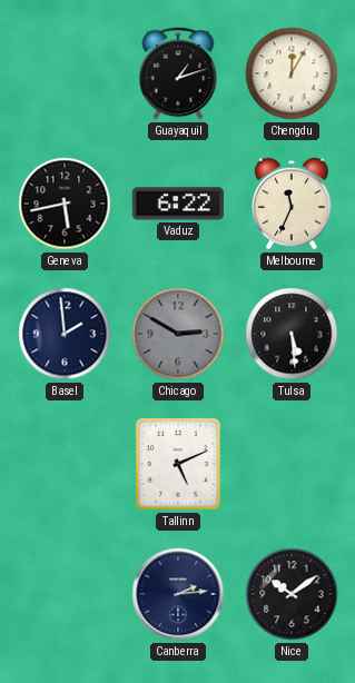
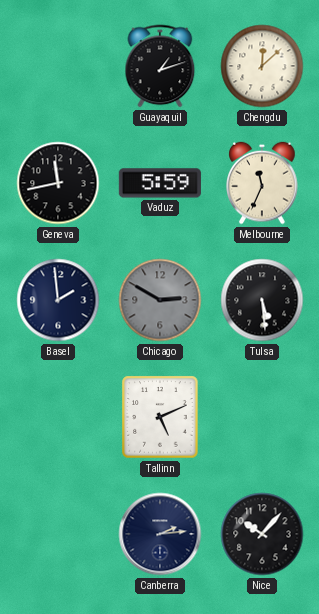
Chengdu: 12:05 -> 12:08 (262, 66)
Geneva: 5:43 -> 11:43 (58, 183)
Vaduz: 6:22 -> 5:59 (160, 183)
Nice: 10:09 -> 10:07 (262, 534)
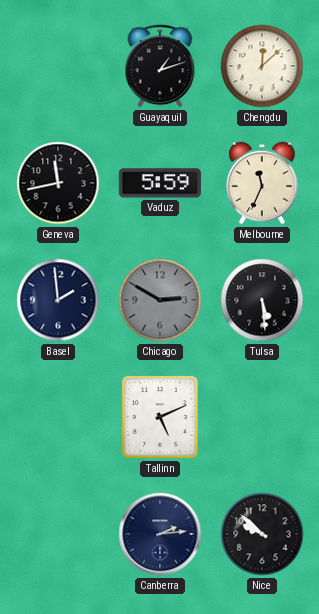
Nice: 10:07 -> 9:52 (262, 534)
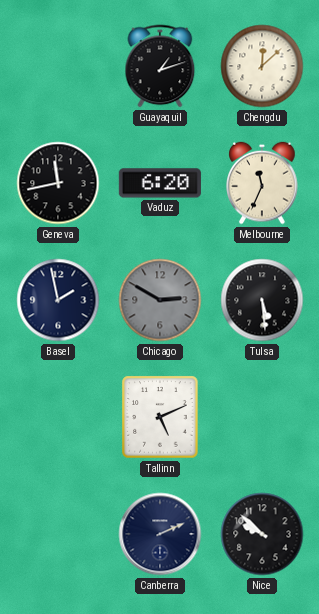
Vaduz: 5:59 -> 6:20 (160, 183)
Basel: 1:59 -> 1:58 (58, 300)
Canberra: 2:14 -> 2:11 (160, 534)
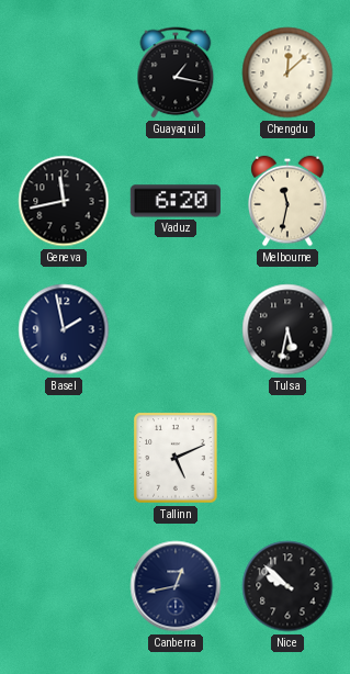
Guayaquil: 1:12 -> 1:17 (176, 72)
Melbourne: 11:34 -> 11:32 (287, 201)
Chicago: 2:50 -> none (160, 300)
Tulsa: 5:29 -> 5:32 (287, 329)
Canberra: 2:11 -> 12:43 (176, 586)
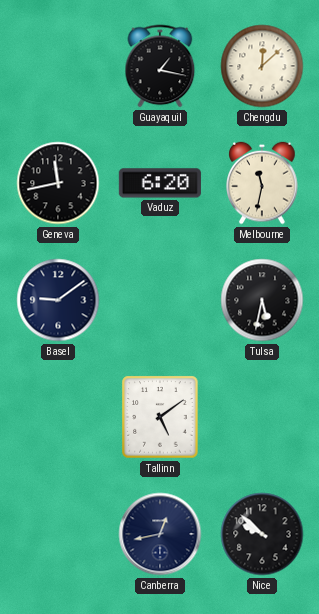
Basel: 1:58 -> 9:09 (58, 300)
Tallinn: 5:11 -> 5:09 (160, 417)
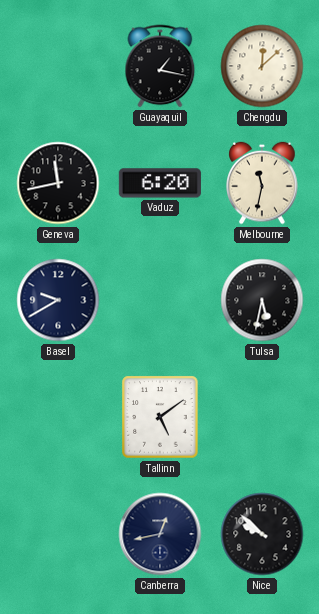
Basel: 9:09 -> 9:40 (58, 300)
